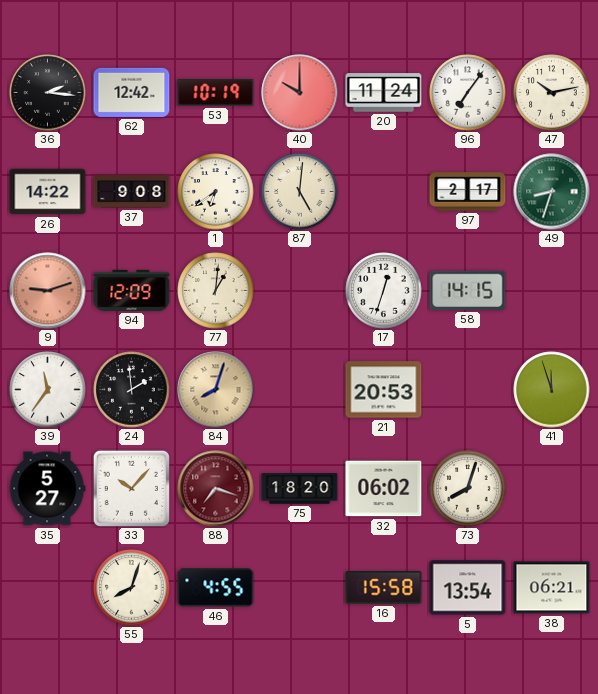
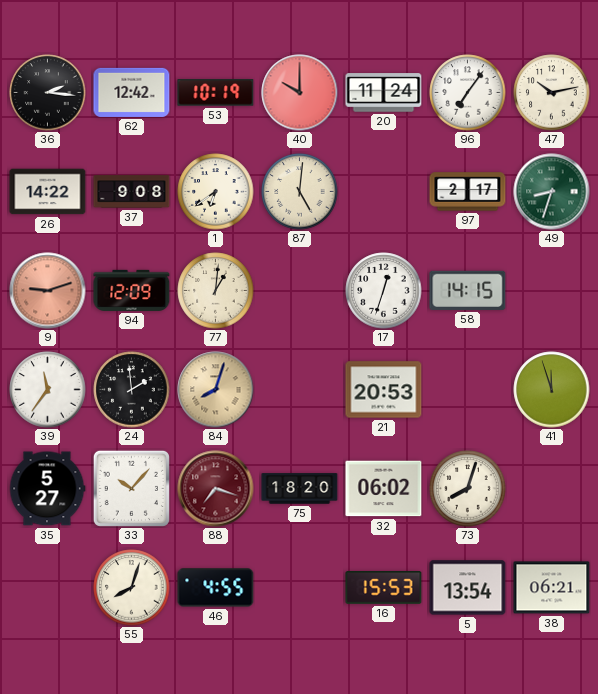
16: 15:58 -> 15:53 (384, 588)
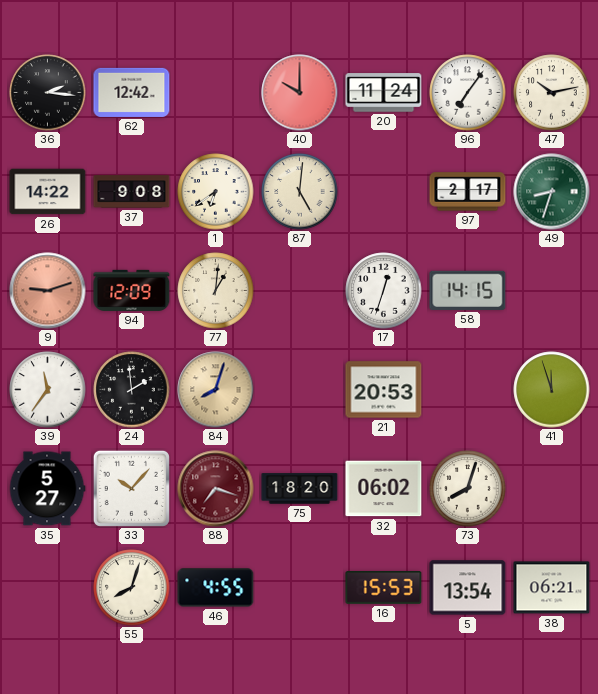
53: 10:19 -> none (216, 93)
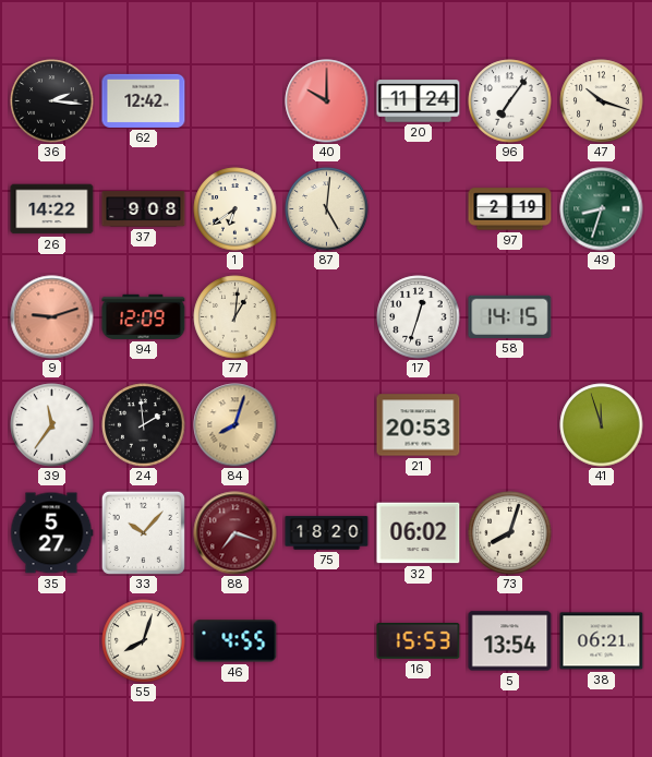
47: 10:13 -> 10:18 (602, 101)
97: 2:17 -> 2:19 (510, 209)
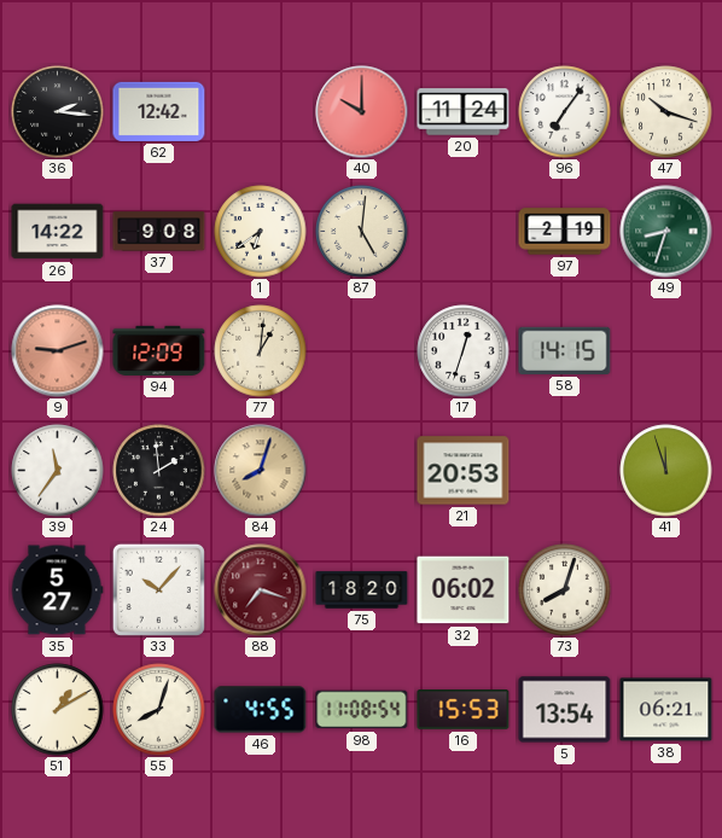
51: none -> 1:10 (58, 710)
98: none -> 11:08 (362, 710)
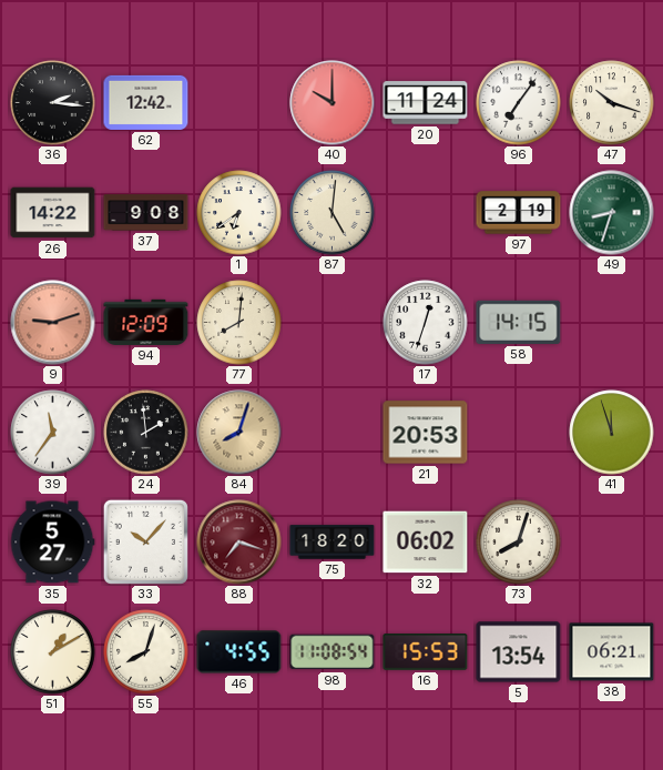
77: 1:01 -> 8:01 (239, 323)
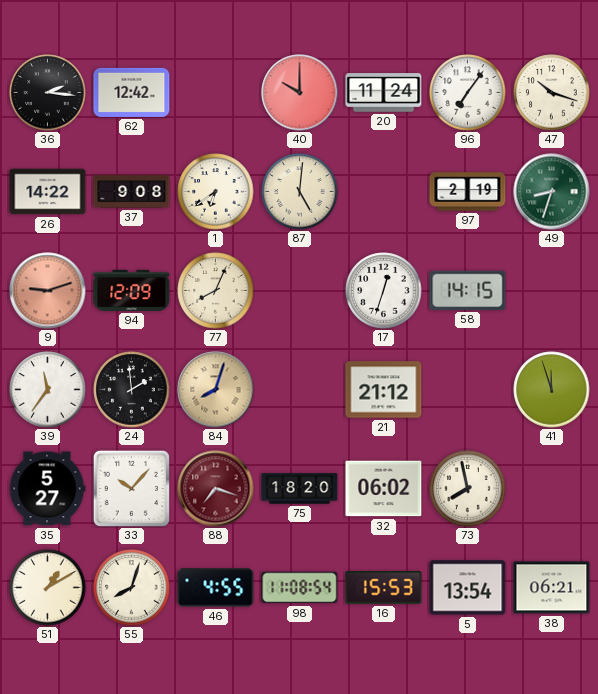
77: 8:01 -> 8:04 (216, 291)
21: 20:53 -> 21:12 (384, 390)
73: 8:03 -> 7:58 (468, 489)
